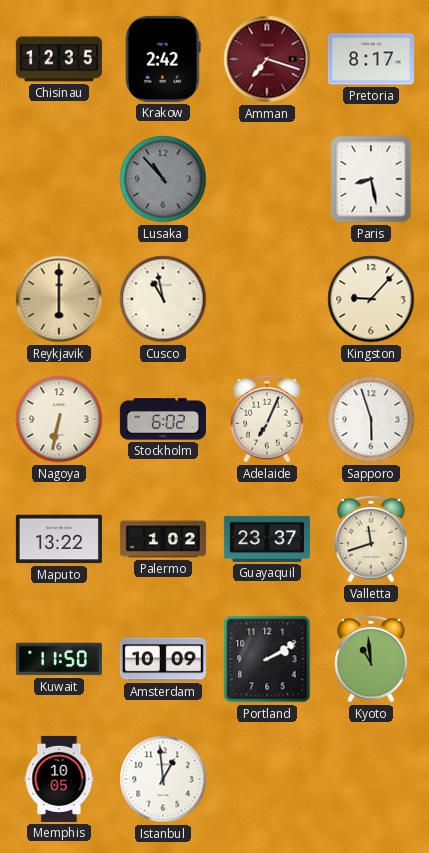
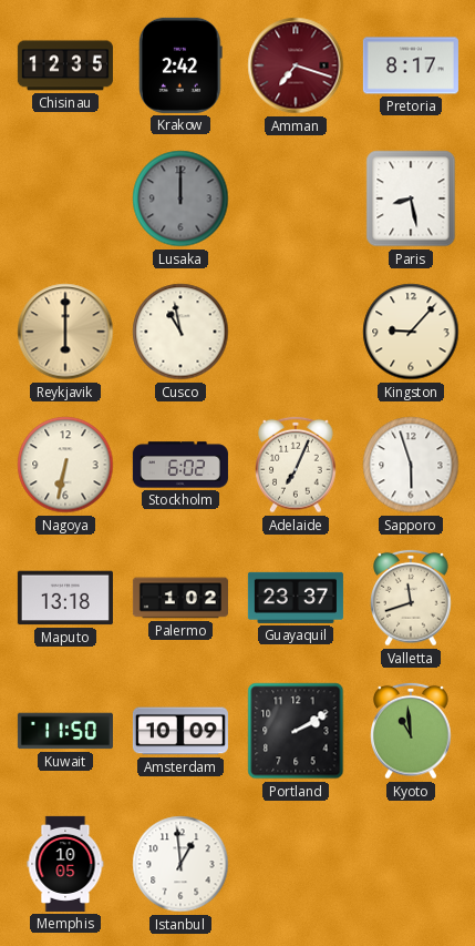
Lusaka: 10:53 -> 12:00 (180, 199)
Maputo: 13:22 -> 13:18 (65, 598)
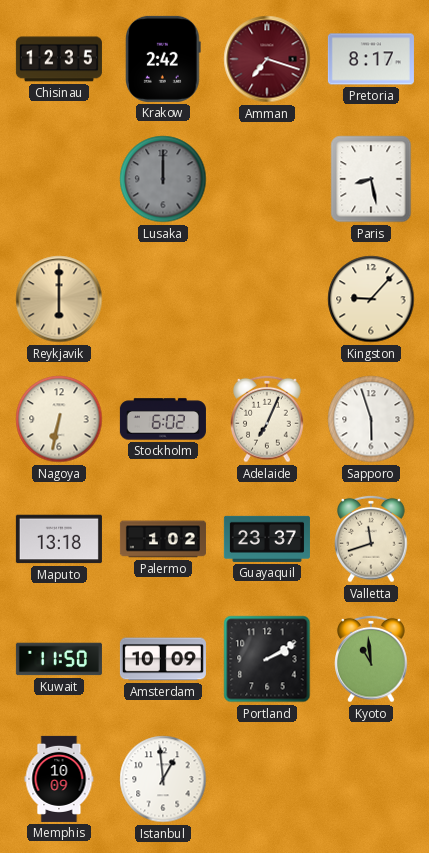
Cusco: 10:58 -> none (180, 332)
Memphis: 10:05 -> 10:09 (59, 779)
